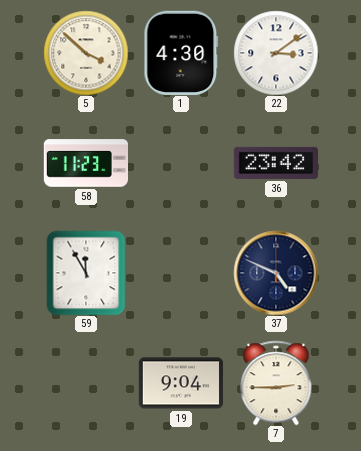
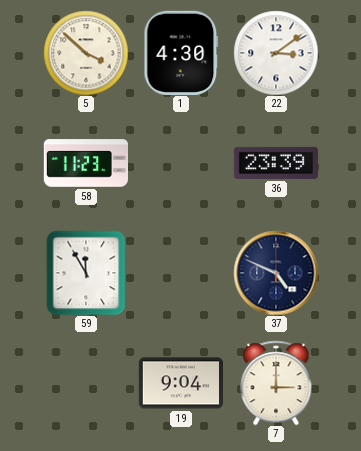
36: 23:42 -> 23:39 (275, 163)
7: 2:45 -> 3:00 (276, 383)
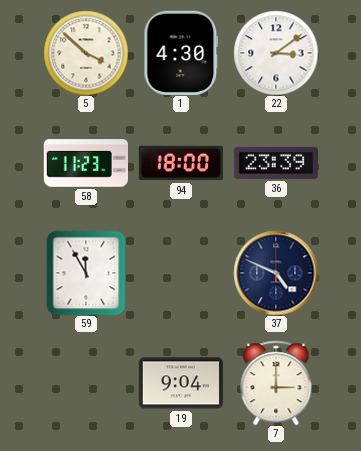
94: none -> 18:00 (180, 163)
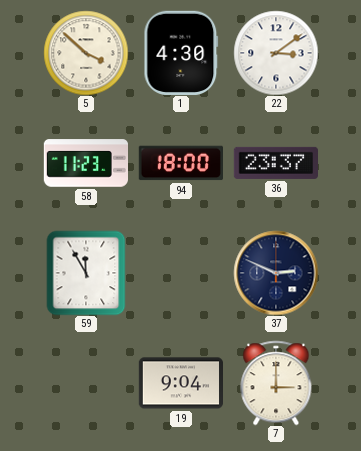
36: 23:39 -> 23:37 (275, 163)
37: 4:49 -> 2:49 (276, 273)
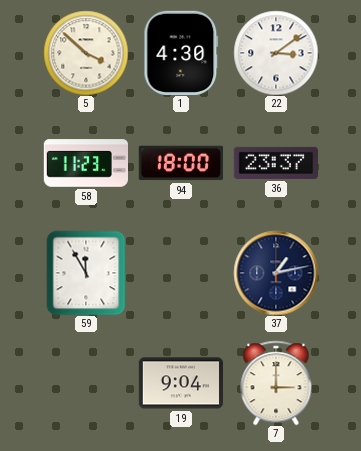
37: 2:49 -> 1:13 (276, 273)
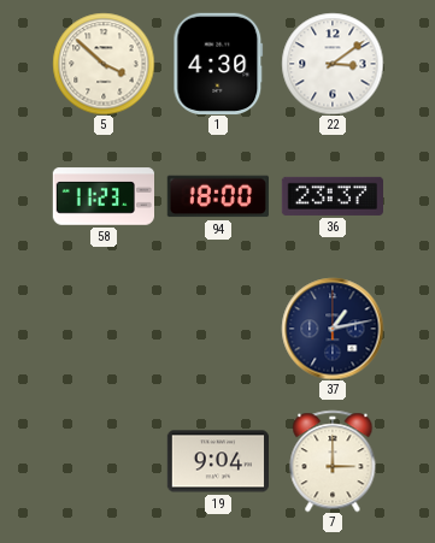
59: 11:55 -> none (86, 273)
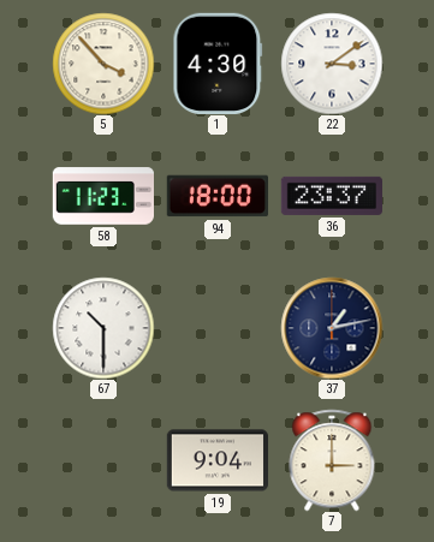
5: 3:52 -> 3:53 (103, 64)
67: none -> 10:30 (103, 328)
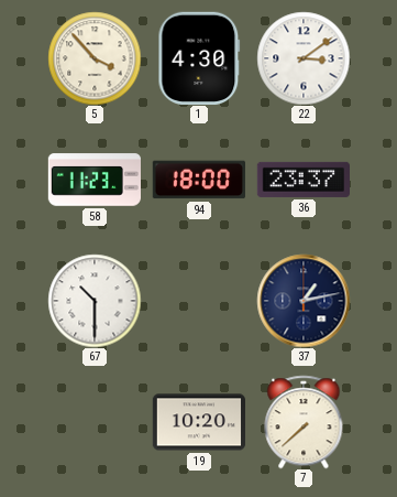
19: 9:04 -> 10:20 (198, 422)
7: 3:00 -> 7:38 (304, 422)
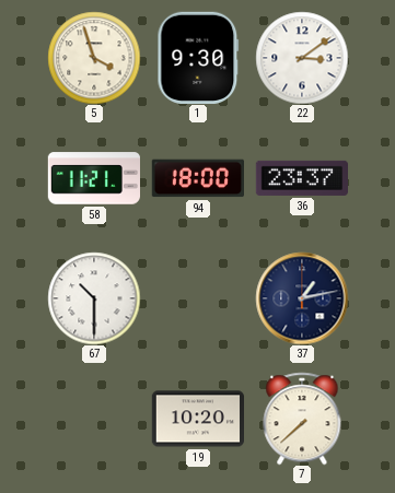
5: 3:53 -> 3:57 (94, 58)
1: 4:30 -> 9:30 (198, 58)
58: 11:23 -> 11:21 (93, 178)
